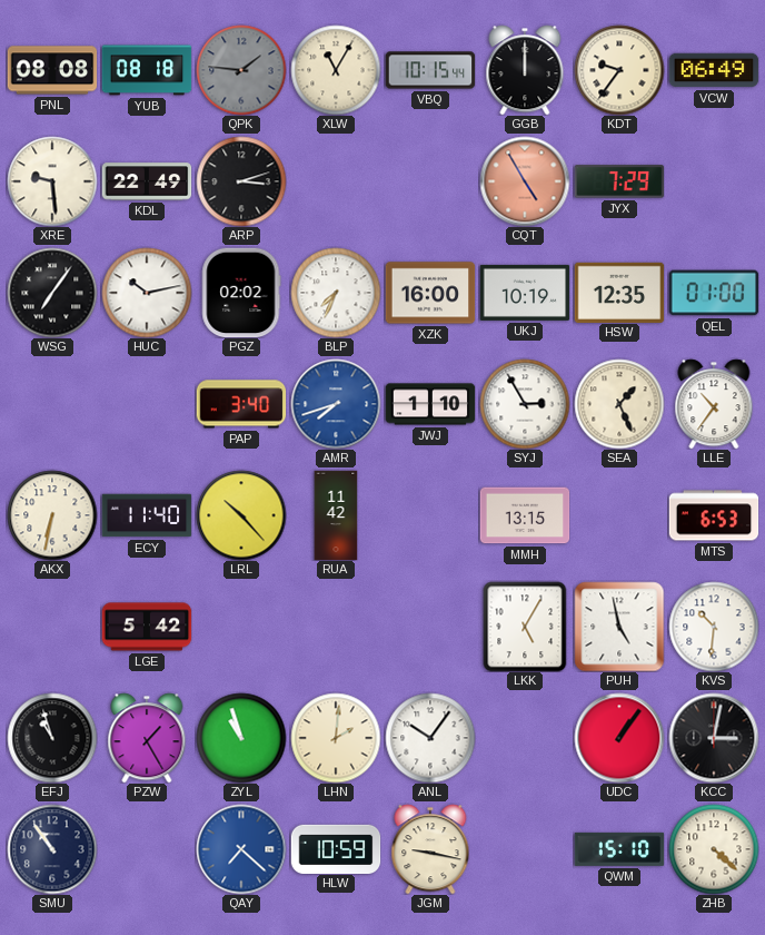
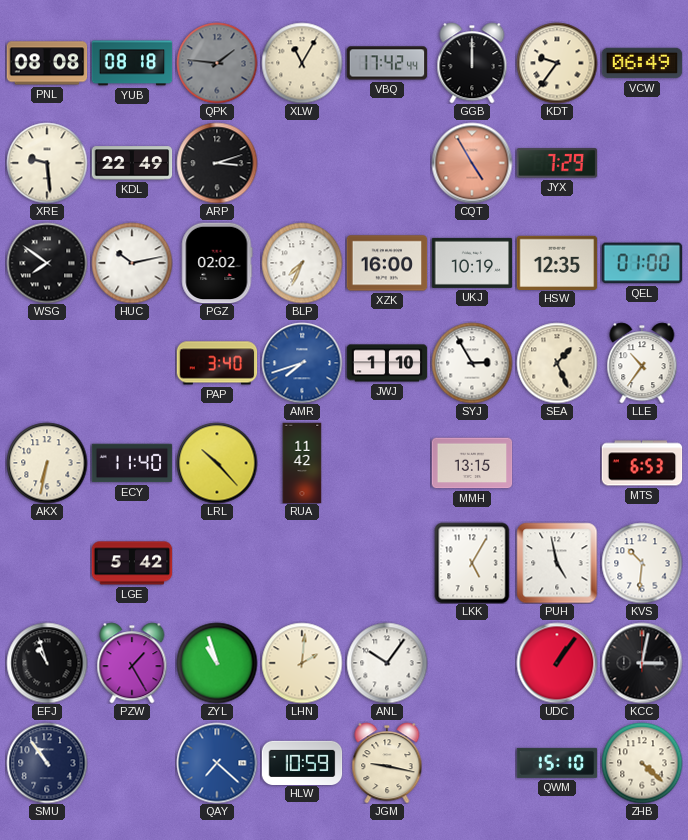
VBQ: 10:15 -> 17:42 (387, 63)
WSG: 7:06 -> 7:51 (47, 263)
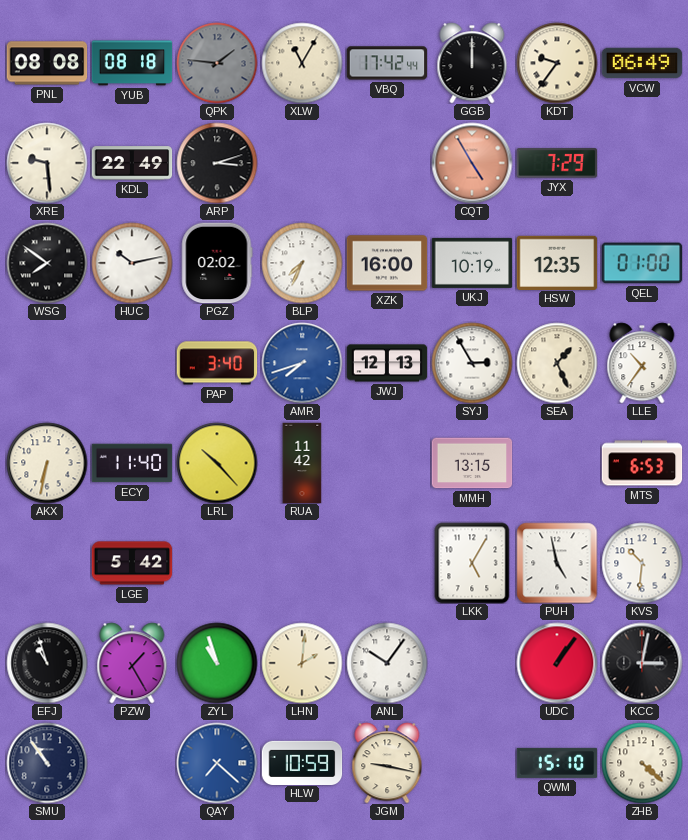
JWJ: 1:10 -> 12:13 (387, 363)
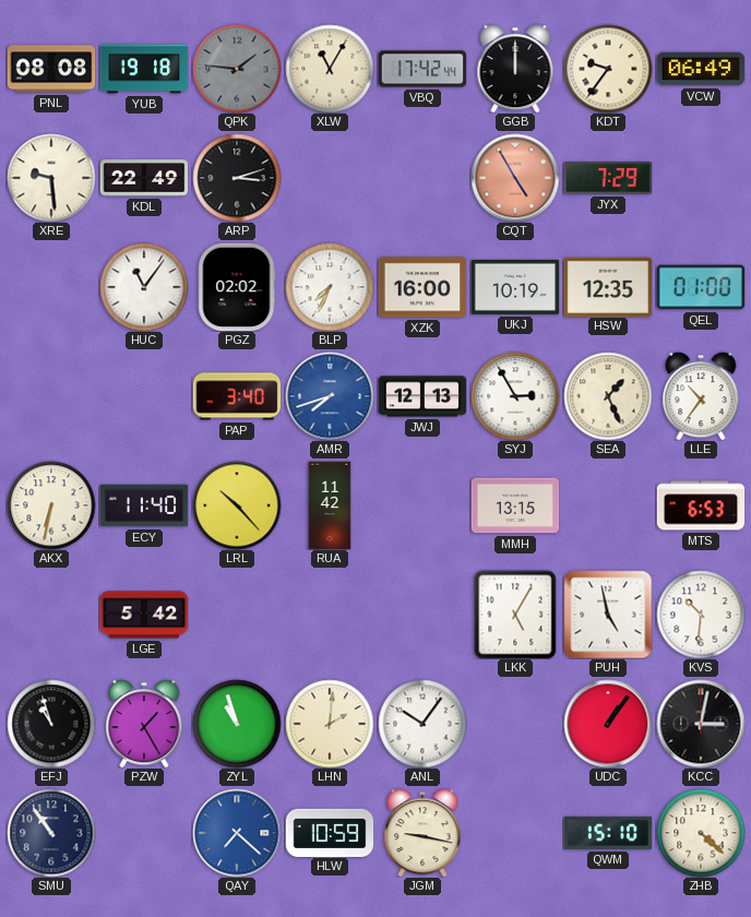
YUB: 08:18 -> 19:18 (144, 69)
WSG: 7:51 -> none (47, 263)
HUC: 10:13 -> 11:06 (144, 287)
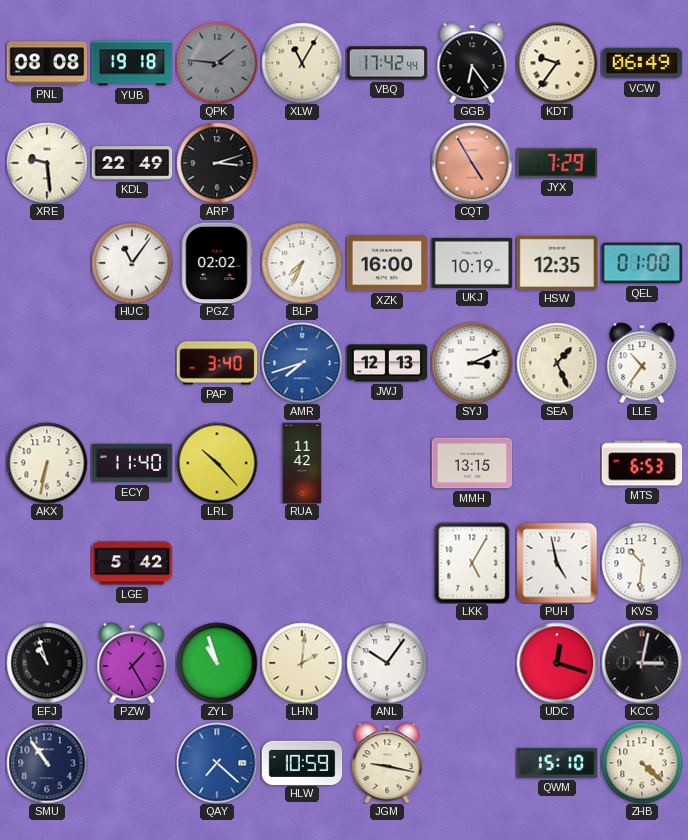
GGB: 12:00 -> 6:24 (472, 63)
SYJ: 2:55 -> 3:11 (472, 363)
UDC: 1:06 -> 12:18 (557, 663)
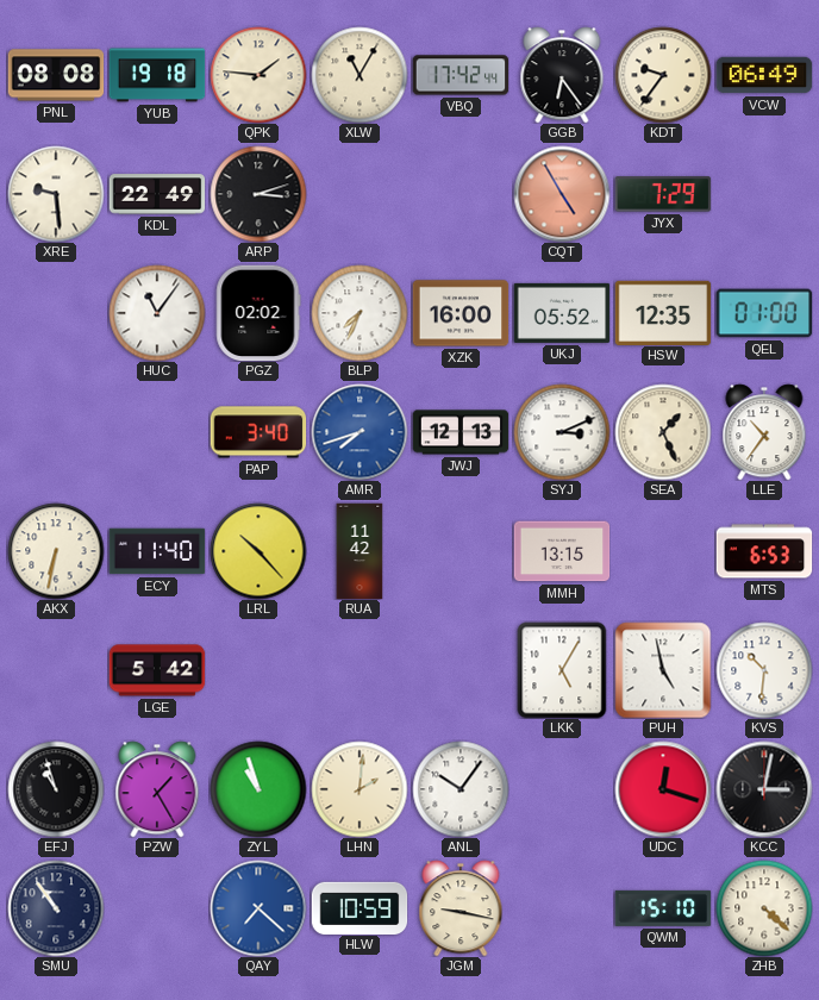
QPK dial: grey -> cream (258, 75)
UKJ: 10:19 -> 05:52 (562, 313)
